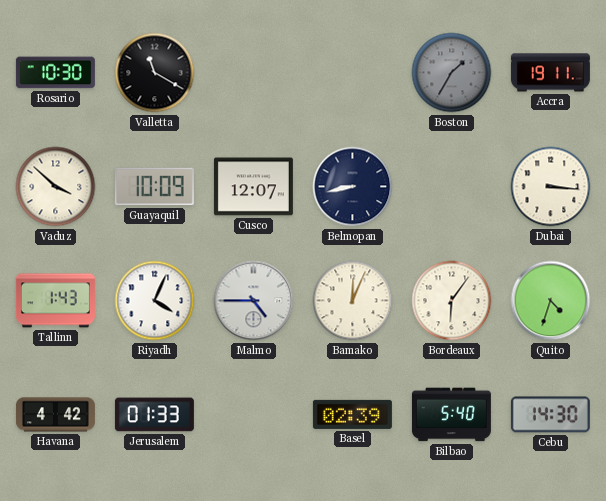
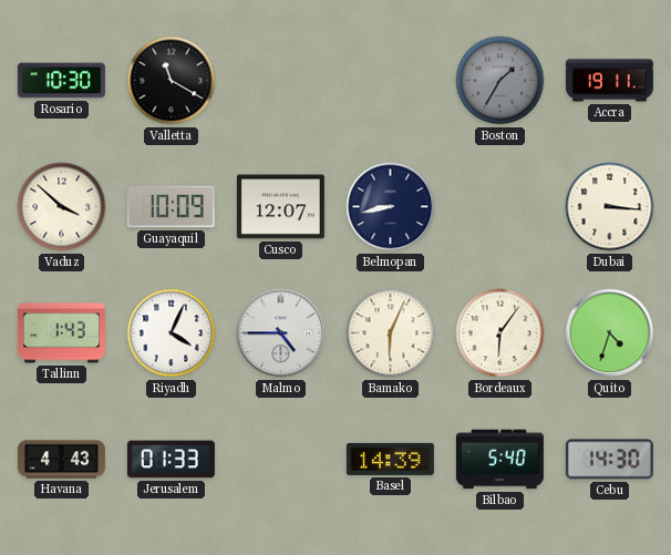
Bamako: 12:04 -> 6:04 (391, 333)
Havana: 4:42 -> 4:43 (61, 460)
Basel: 02:39 -> 14:39 (390, 459)
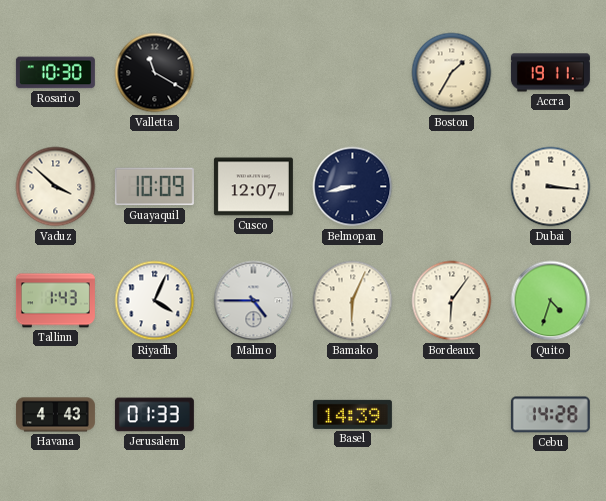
Boston dial: grey -> cream (452, 73)
Bilbao: 5:40 -> none (499, 460)
Cebu: 14:30 -> 14:28 (550, 415)
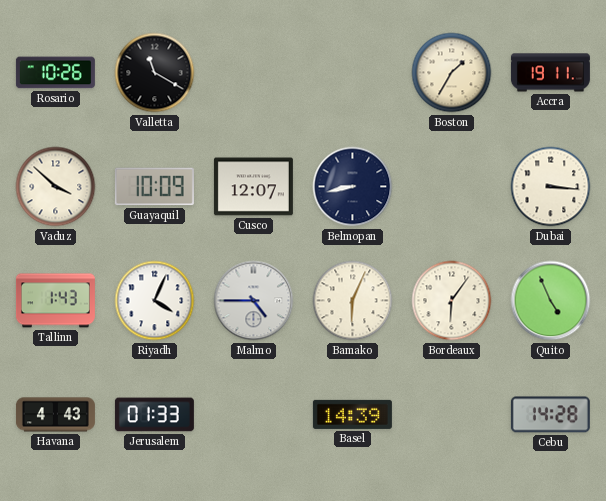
Rosario: 10:30 -> 10:26 (55, 73)
Quito: 4:33 -> 4:56 (551, 301)
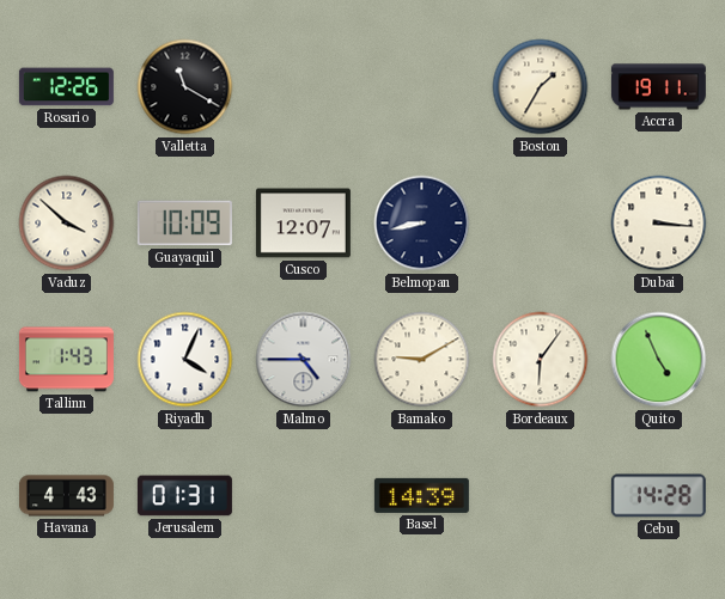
Rosario: 10:26 -> 12:26 (66, 87)
Bamako: 6:04 -> 9:10 (422, 360)
Jerusalem: 01:33 -> 01:31 (184, 496)
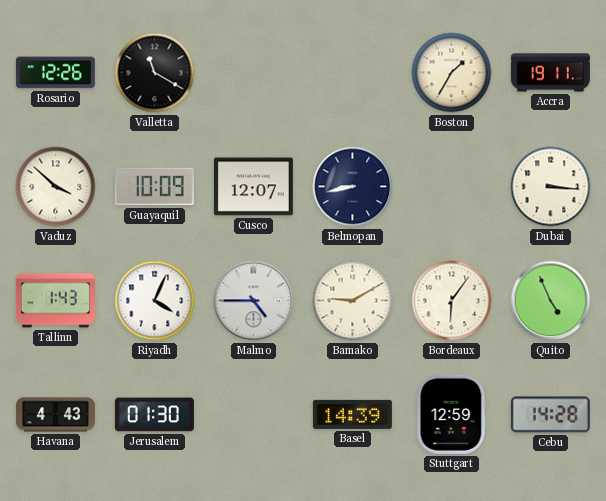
Jerusalem: 01:31 -> 01:30 (154, 415)
Stuttgart: none -> 12:59 (452, 414)
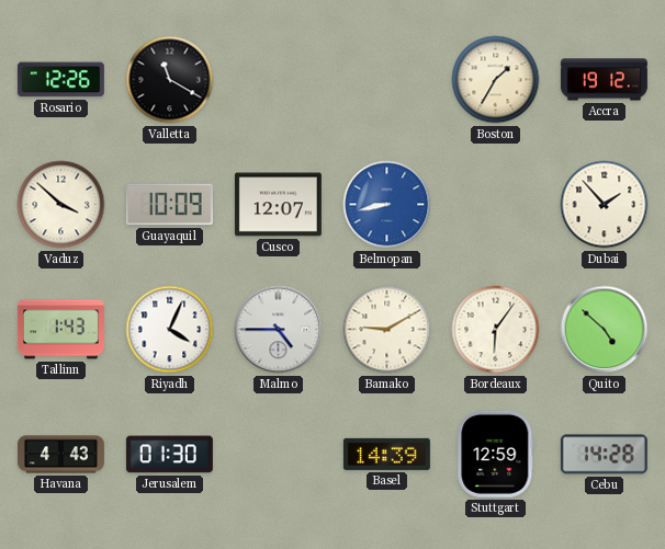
Accra: 19:11 -> 19:12 (604, 80)
Belmopan dial: navy -> blue (387, 205)
Dubai: 3:16 -> 1:53 (605, 205)
Quito: 4:56 -> 4:52 (605, 330)
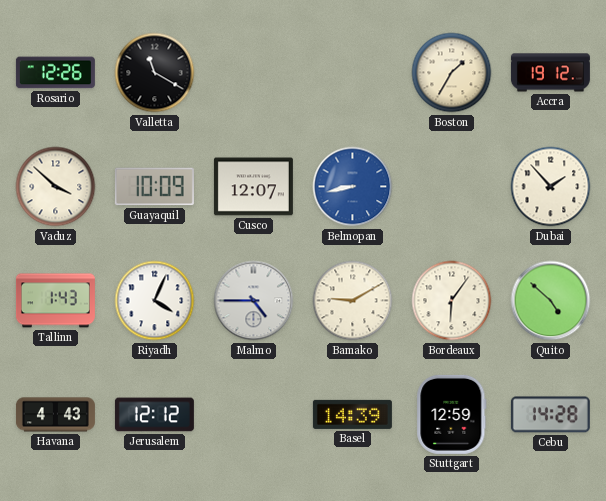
Jerusalem: 01:30 -> 12:12 (154, 415)
